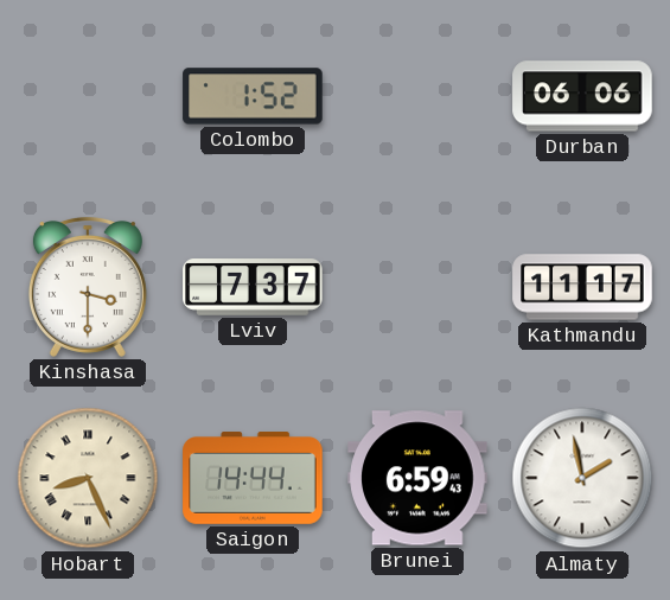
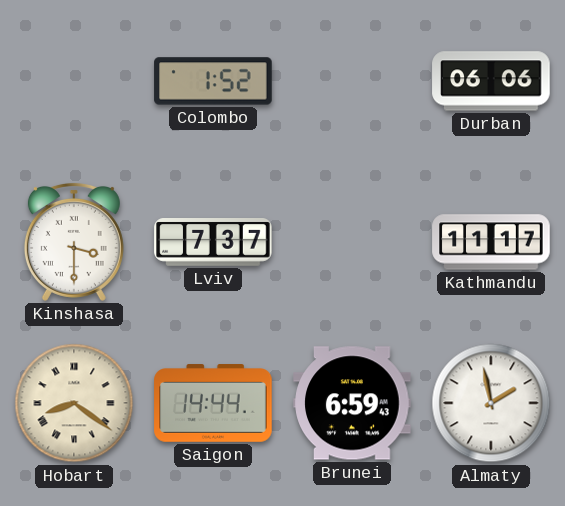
Hobart: 8:26 -> 8:21 (74, 403)
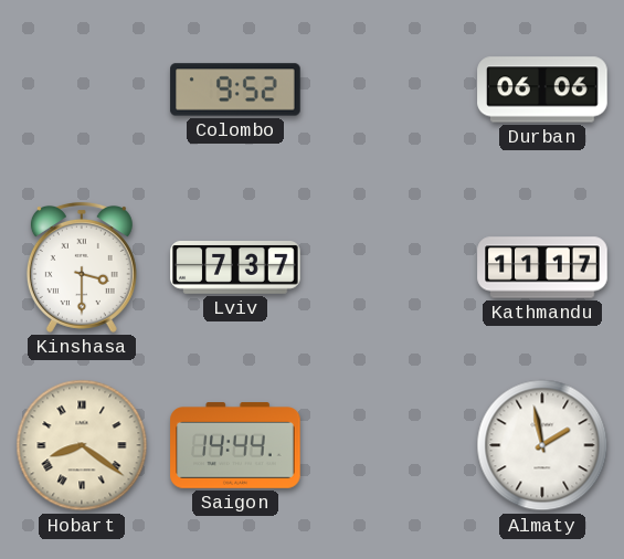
Colombo: 1:52 -> 9:52 (235, 89)
Brunei: 6:59 -> none (352, 403)
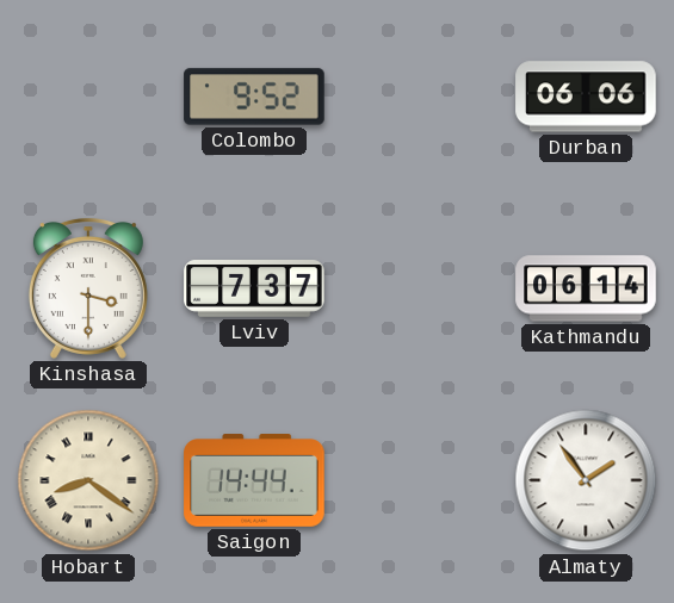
Kathmandu: 11:17 -> 06:14 (586, 288)
Almaty: 1:58 -> 1:54 (586, 480)
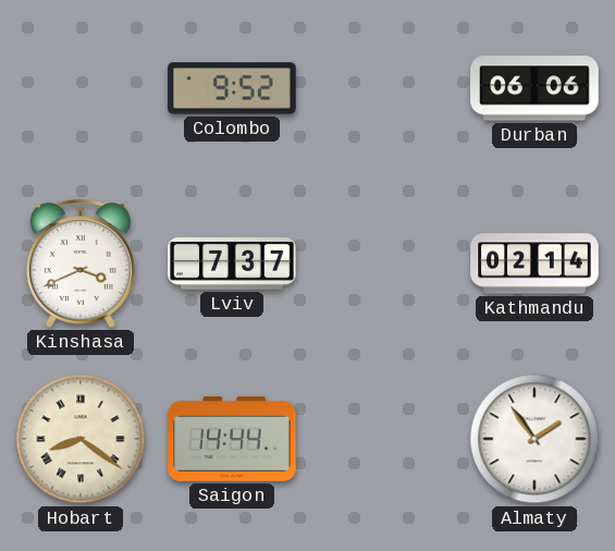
Kinshasa: 3:30 -> 3:41 (81, 264)
Kathmandu: 06:14 -> 02:14 (534, 264)
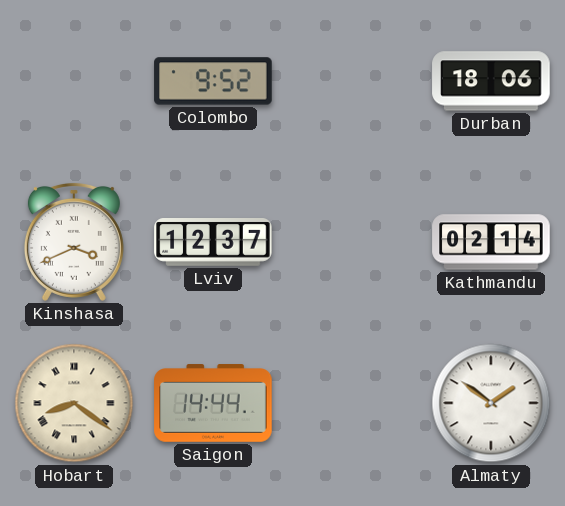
Durban: 06:06 -> 18:06 (491, 81)
Lviv: 7:37 -> 12:37 (213, 243)
Almaty: 1:54 -> 1:51 (491, 403)
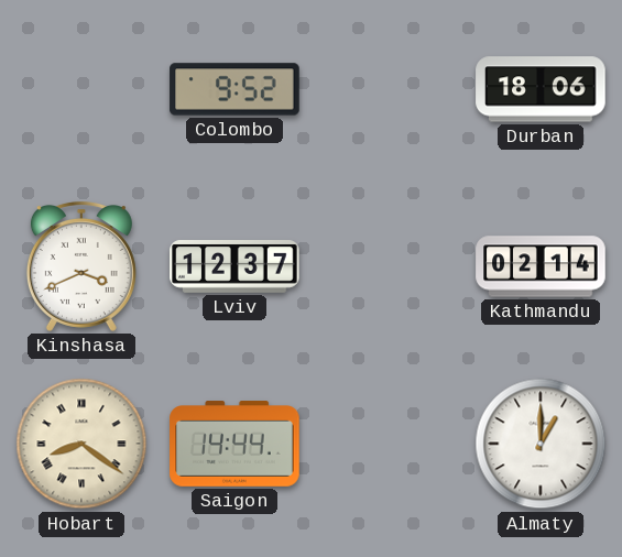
Almaty: 1:51 -> 1:00 (541, 444)
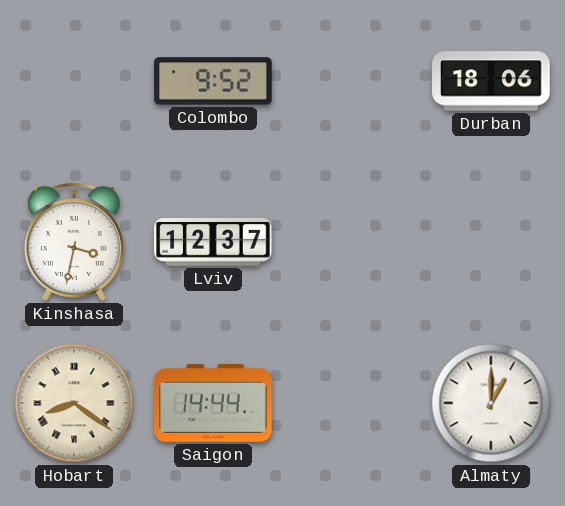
Kinshasa: 3:41 -> 3:32 (74, 242)
Kathmandu: 02:14 -> none (541, 266)
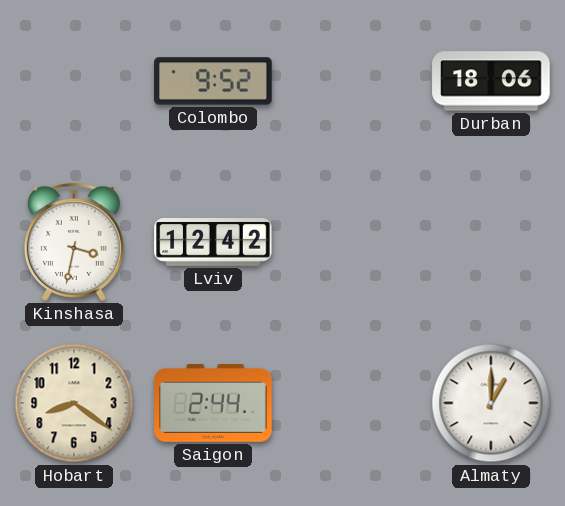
Lviv: 12:37 -> 12:42 (213, 243)
Hobart numerals: Roman -> Arabic (74, 403)
Saigon: 14:44 -> 2:44 (213, 403)
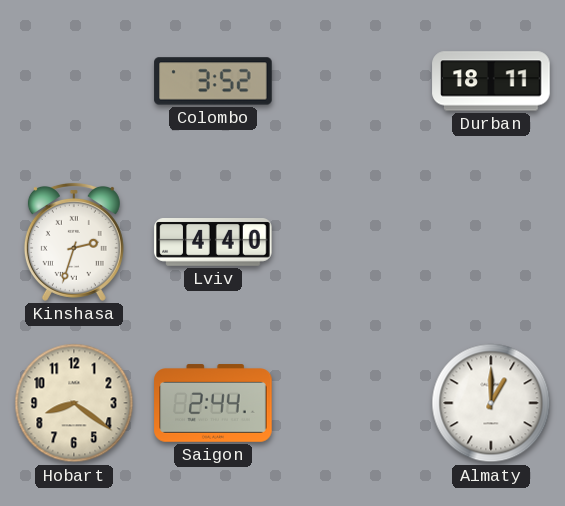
Colombo: 9:52 -> 3:52 (213, 81)
Durban: 18:06 -> 18:11 (491, 81)
Kinshasa: 3:32 -> 2:33 (74, 242)
Lviv: 12:42 -> 4:40 (213, 243)
